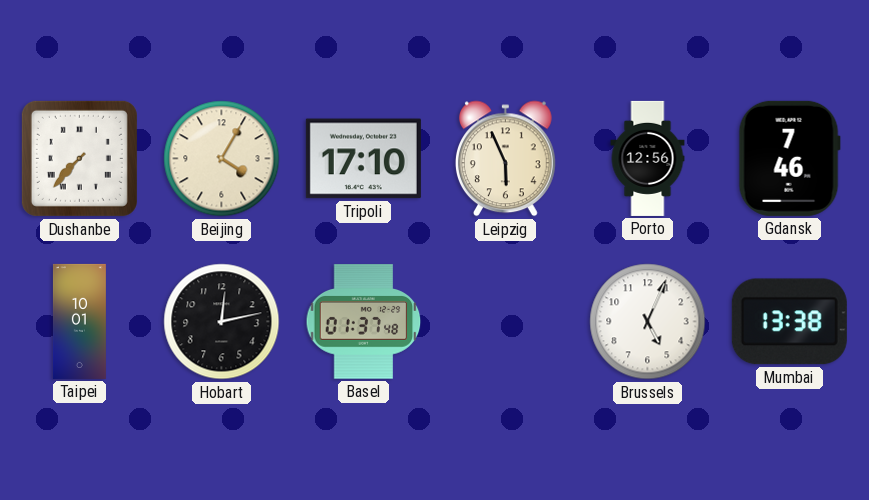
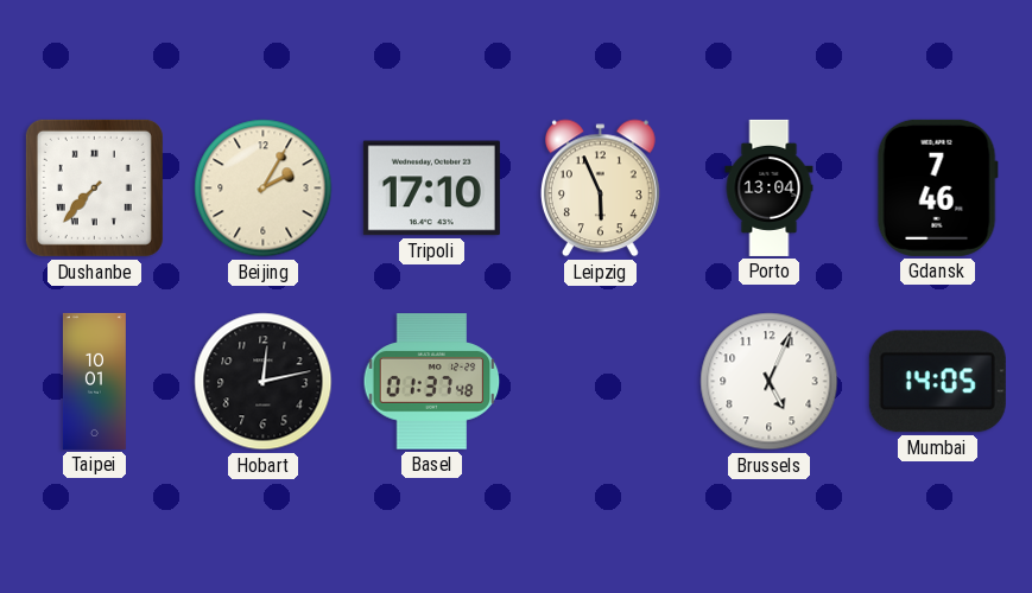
Beijing: 4:05 -> 2:05 (264, 189)
Porto: 12:56 -> 13:04 (770, 187)
Mumbai: 13:38 -> 14:05 (937, 382)
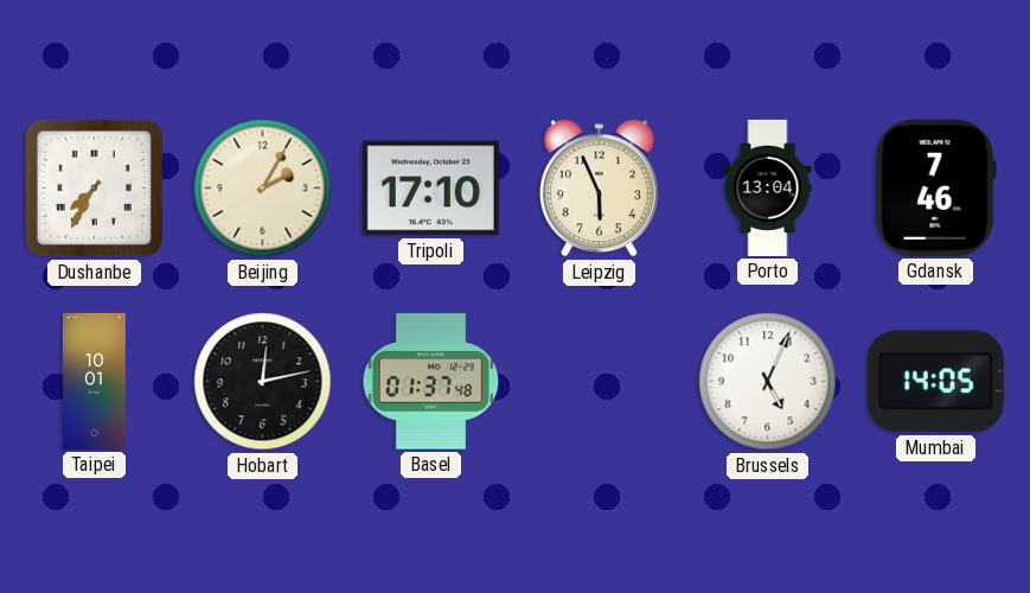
Dushanbe: 7:37 -> 7:35 (94, 187)
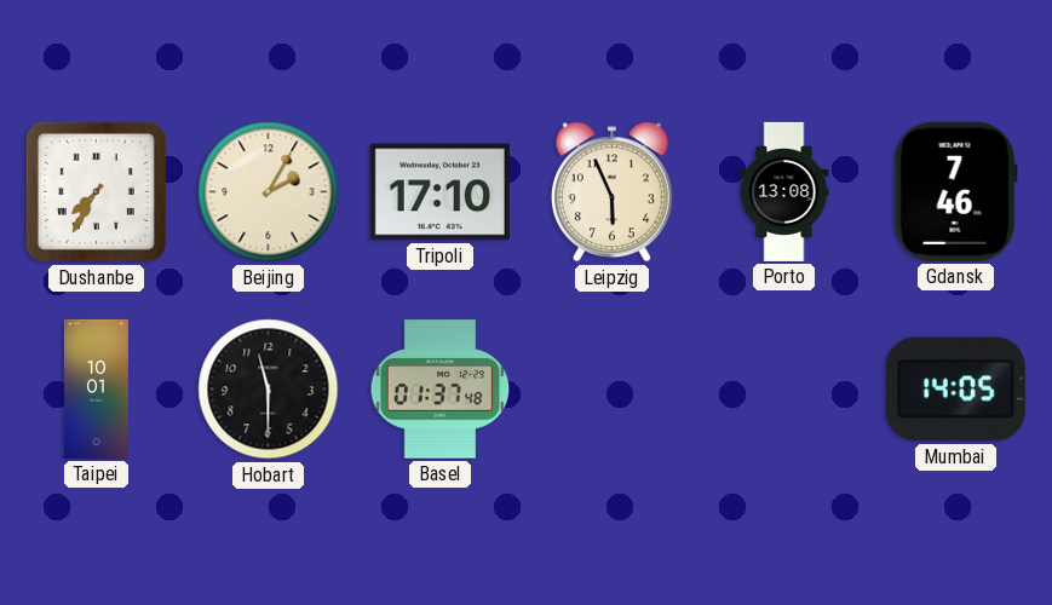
Porto: 13:04 -> 13:08 (784, 191)
Hobart: 12:13 -> 11:30 (269, 390)
Brussels: 5:04 -> none (768, 382)
